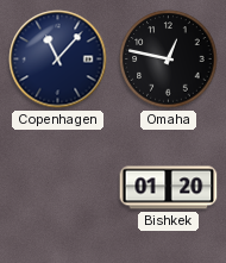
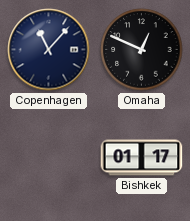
Omaha: 12:47 -> 12:49 (142, 50)
Bishkek: 01:20 -> 01:17 (142, 158)
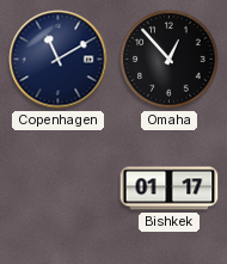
Copenhagen: 11:07 -> 11:10 (59, 60)
Omaha: 12:49 -> 12:53 (170, 60)
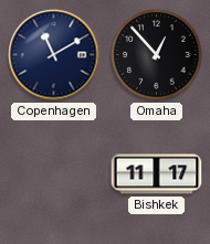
Bishkek: 01:17 -> 11:17 (157, 174)
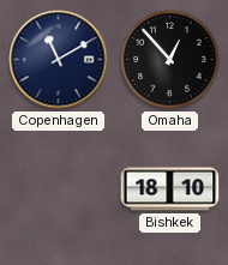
Bishkek: 11:17 -> 18:10 (170, 189)
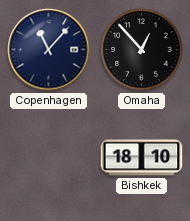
Copenhagen: 11:10 -> 11:07 (49, 50)
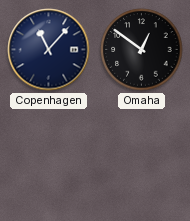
Omaha: 12:53 -> 12:51 (142, 50)
Bishkek: 18:10 -> none (142, 158)
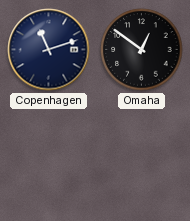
Copenhagen: 11:07 -> 11:12 (49, 50)
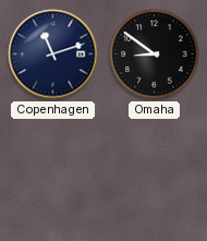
Omaha: 12:51 -> 8:51 (155, 55)
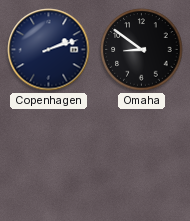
Copenhagen: 11:12 -> 2:12 (49, 50)
